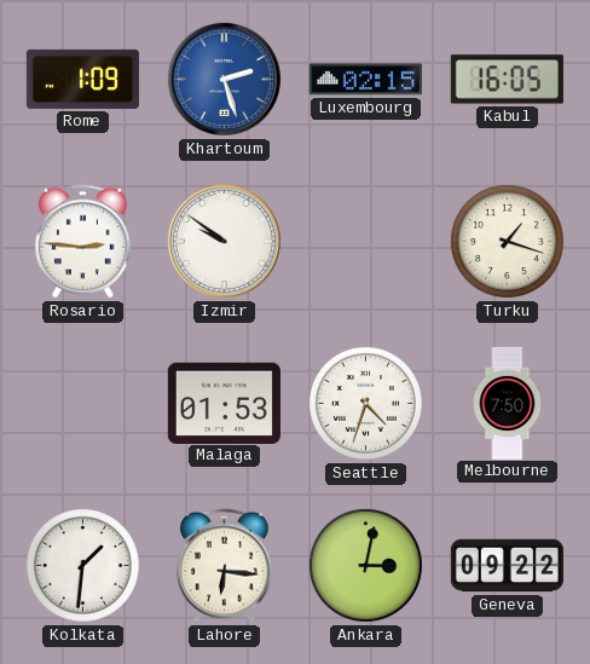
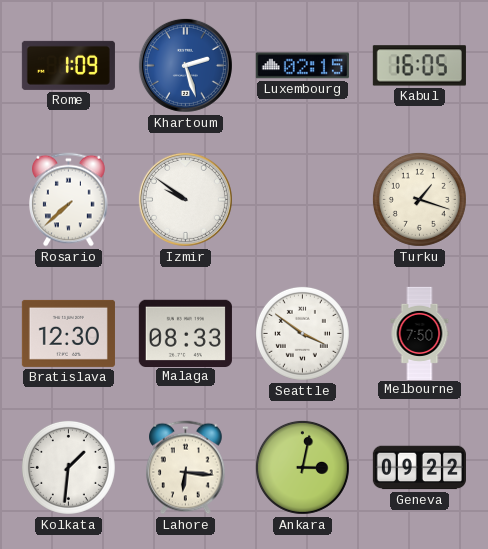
Rosario: 2:46 -> 7:38 (69, 200)
Bratislava: none -> 12:30 (68, 333)
Malaga: 01:53 -> 08:33 (185, 333)
Seattle: 4:33 -> 3:51 (302, 333)
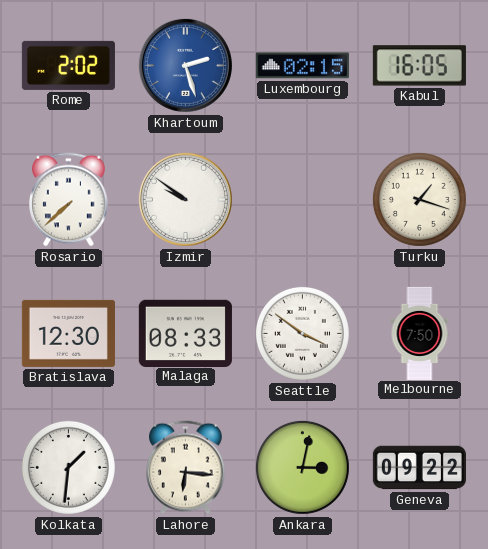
Rome: 1:09 -> 2:02 (68, 65)
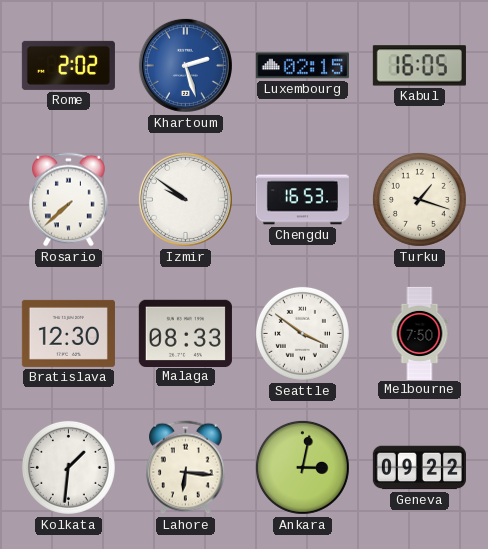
Chengdu: none -> 16:53 (302, 200)
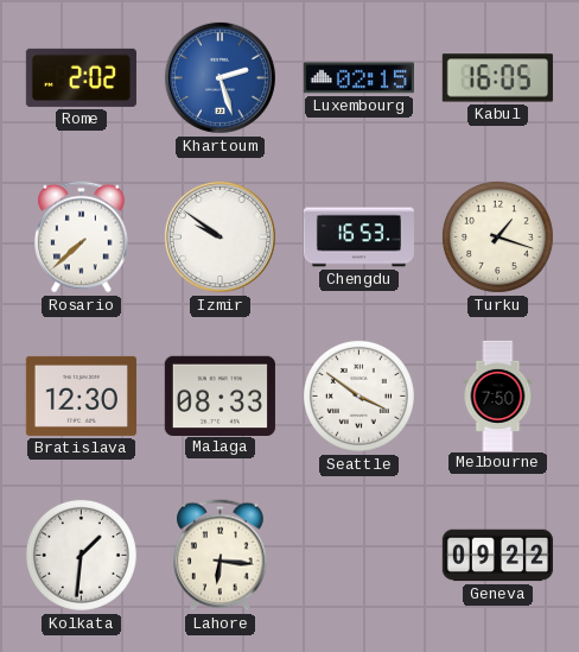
Ankara: 3:02 -> none (302, 467)
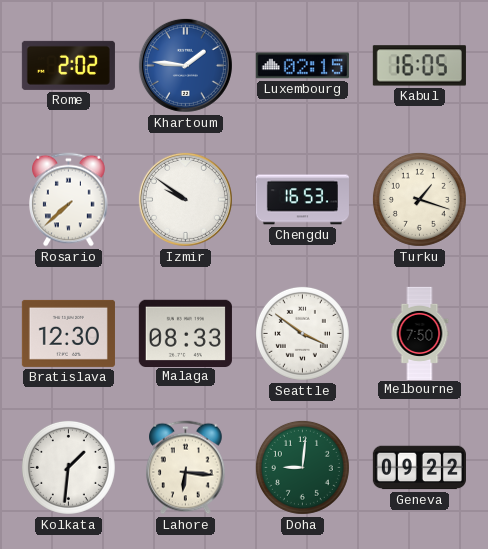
Khartoum: 2:27 -> 1:46 (185, 65)
Doha: none -> 9:01 (302, 467)
